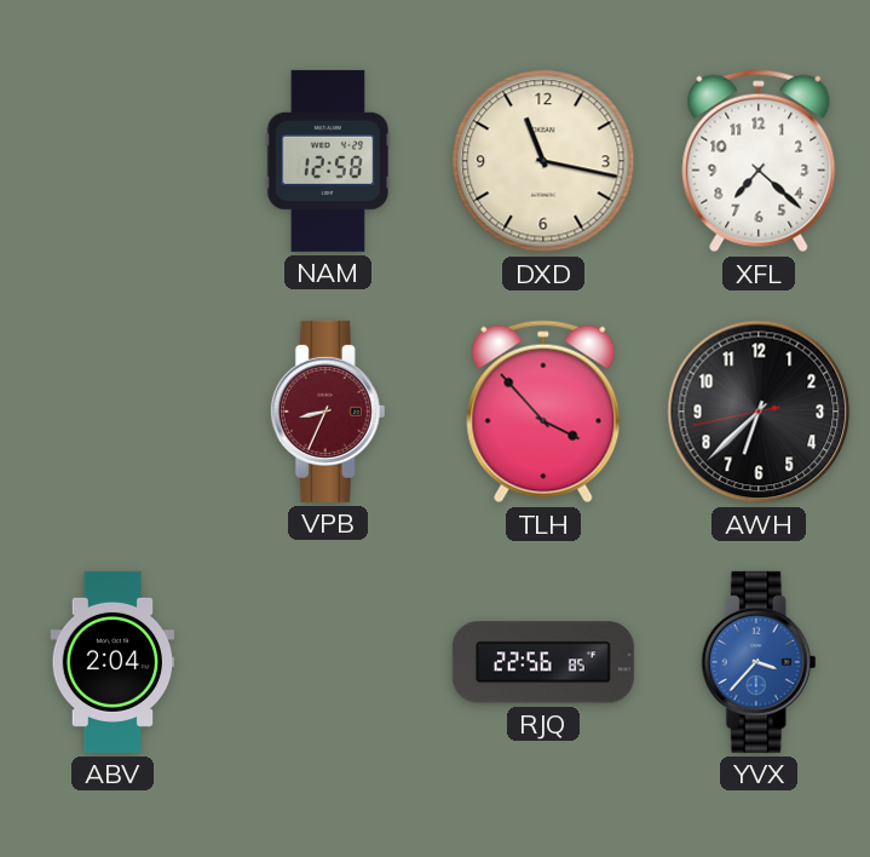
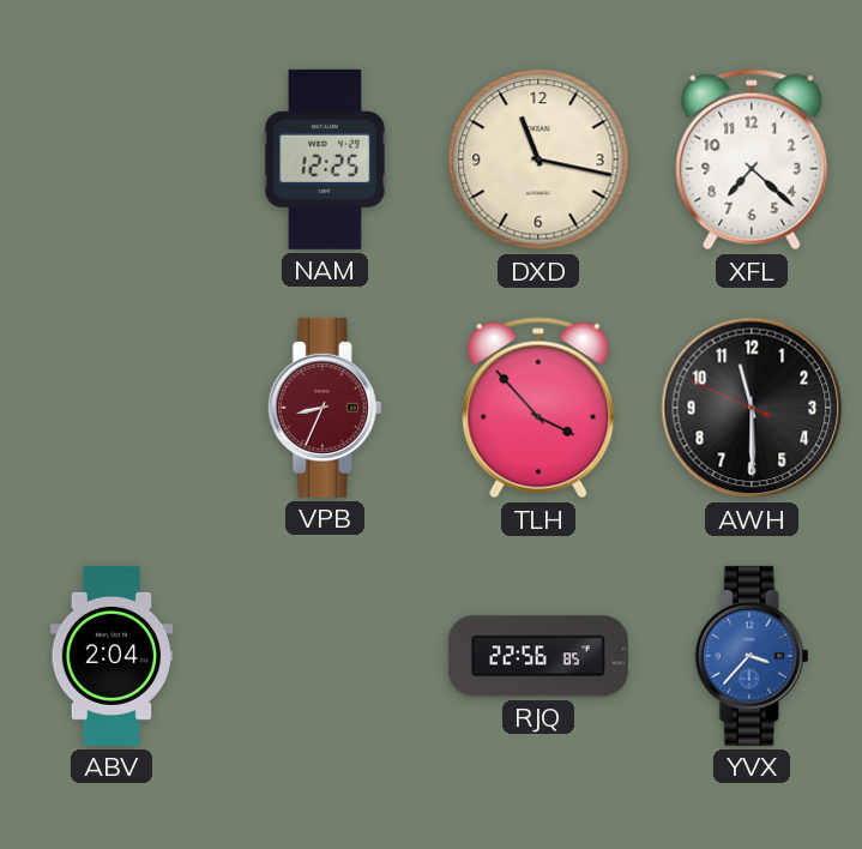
NAM: 12:58 -> 12:25 (325, 159)
AWH: 6:37 -> 11:29 (752, 408)
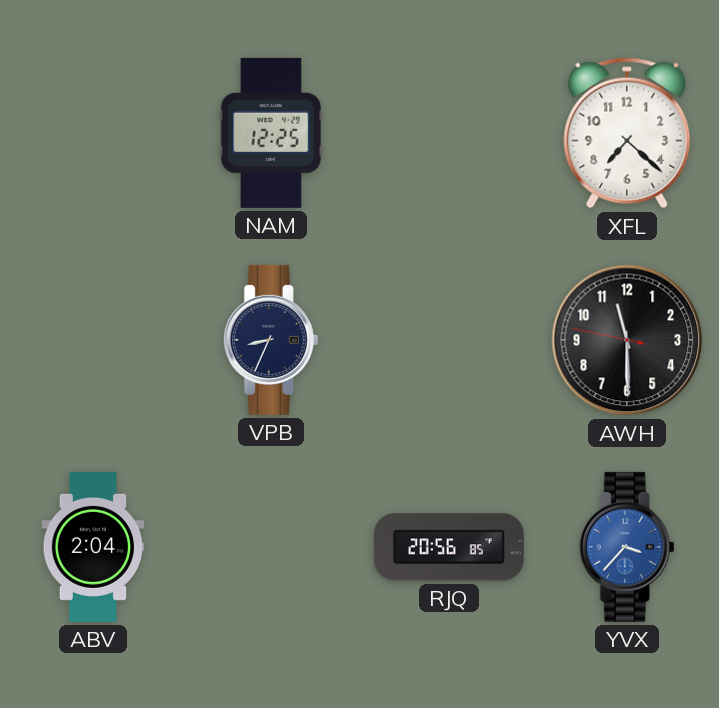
DXD: 11:17 -> none (538, 159)
VPB dial: burgundy -> navy (271, 340)
TLH: 3:53 -> none (538, 408)
AWH: 11:29:49 -> 11:29:47 (627, 340)
RJQ: 22:56 -> 20:56 (449, 547)
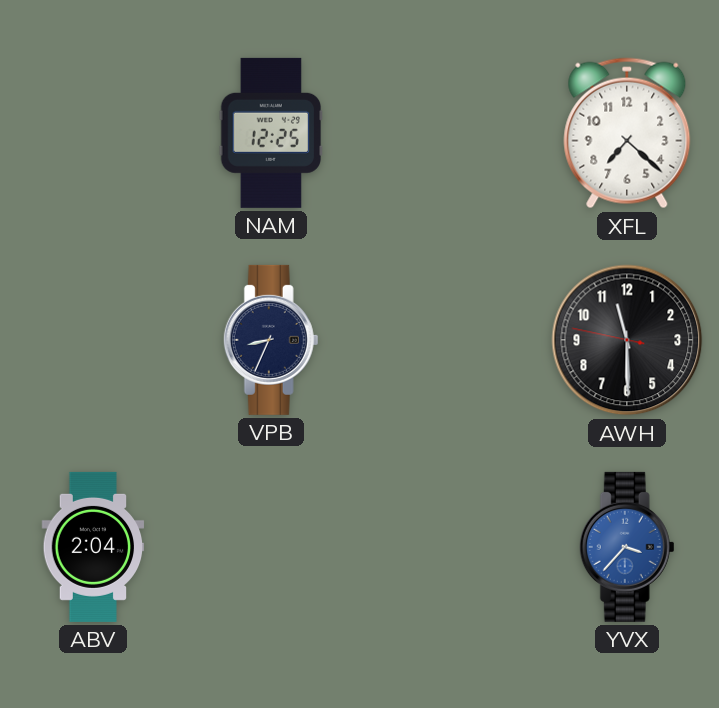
RJQ: 20:56 -> none (449, 547)
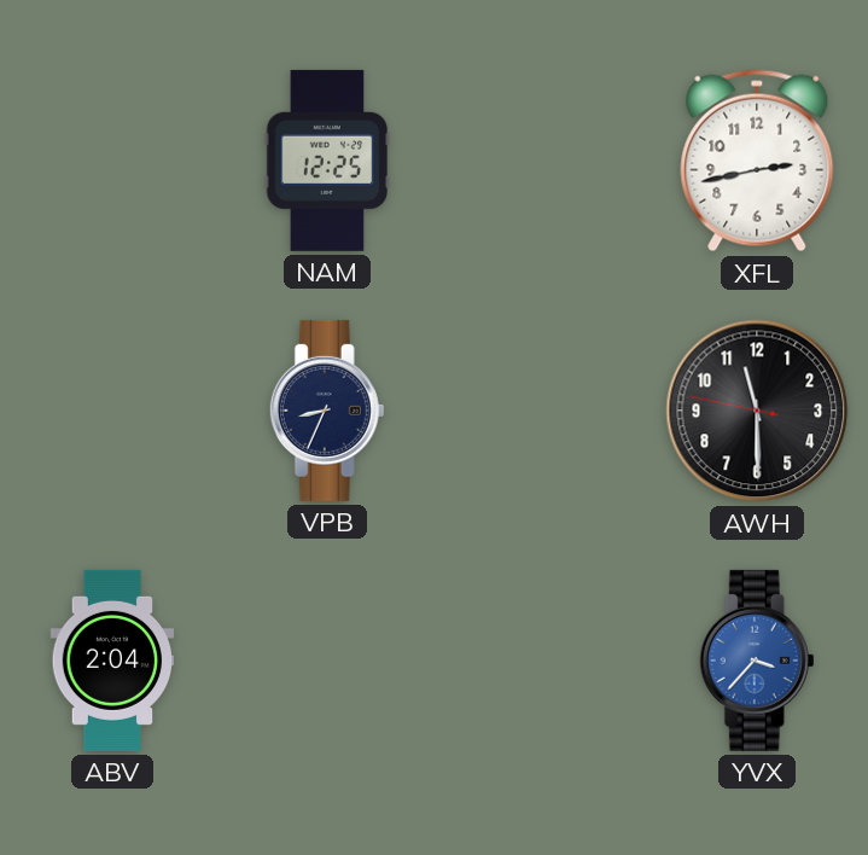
XFL: 7:22 -> 2:43 (757, 161)
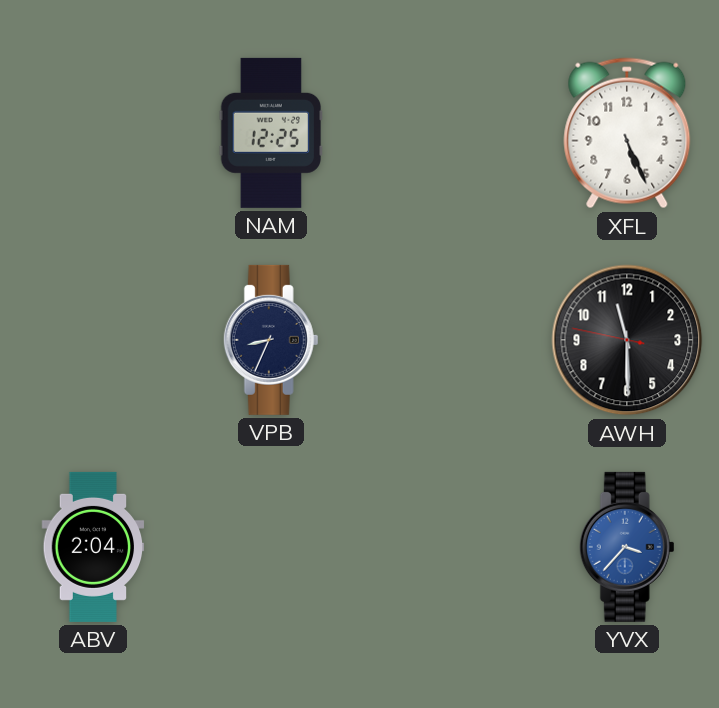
XFL: 2:43 -> 5:26 (627, 133)
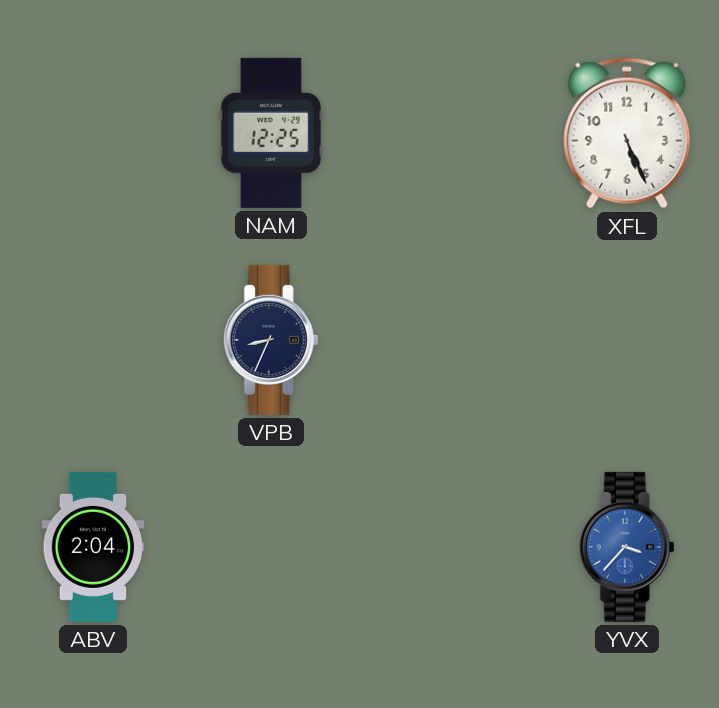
AWH: 11:29 -> none (627, 340)
